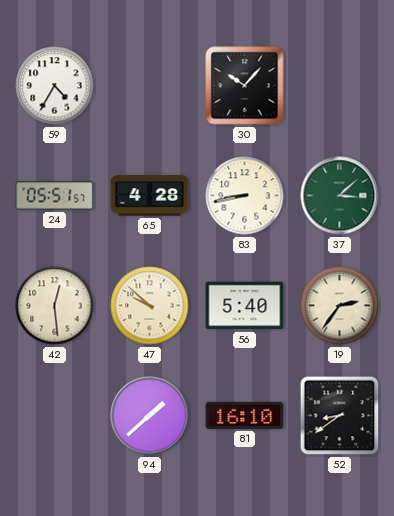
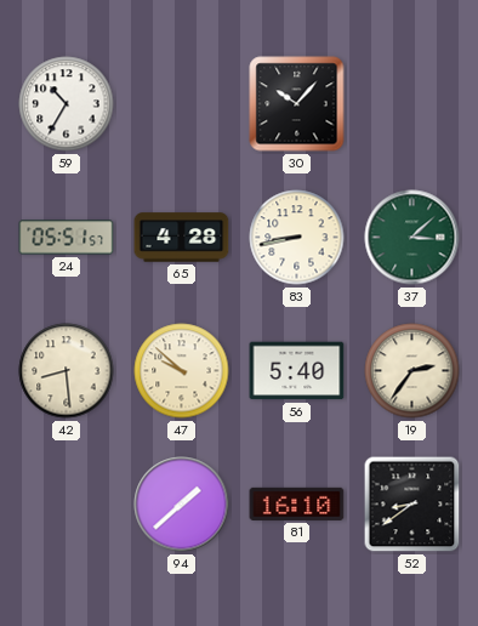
59: 4:35 -> 10:35 (67, 104)
42: 12:29 -> 8:29 (67, 371)
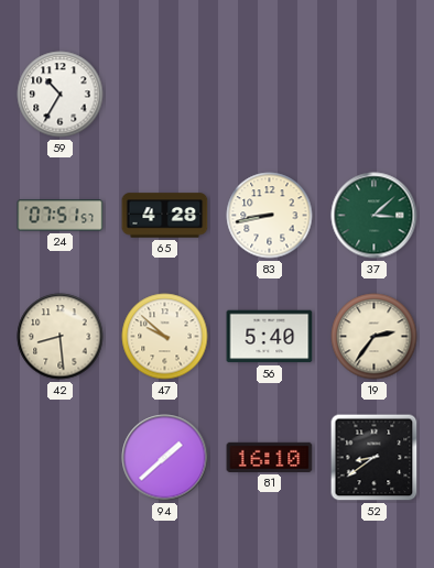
30: 10:07 -> none (297, 104)
24: 05:51 -> 07:51 (61, 216)
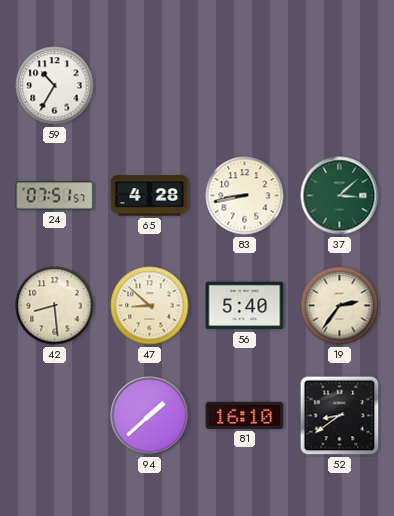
47: 9:52 -> 8:52 (150, 306)
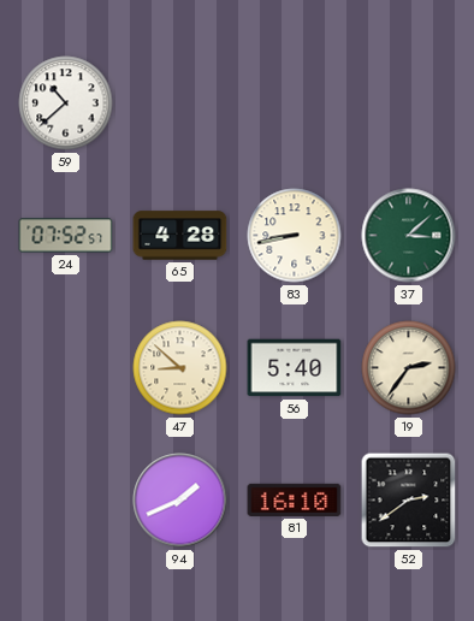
59: 10:35 -> 10:38 (66, 103)
24: 07:51 -> 07:52 (66, 236)
42: 8:29 -> none (55, 306)
94: 1:38 -> 1:41 (180, 501)
52: 8:39 -> 2:39 (409, 501)
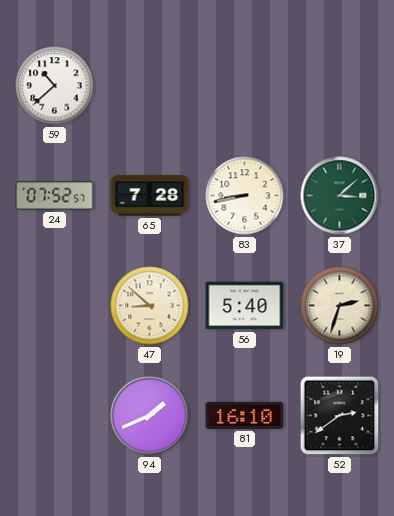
65: 4:28 -> 7:28 (150, 196)
19: 2:36 -> 2:33 (340, 306)
